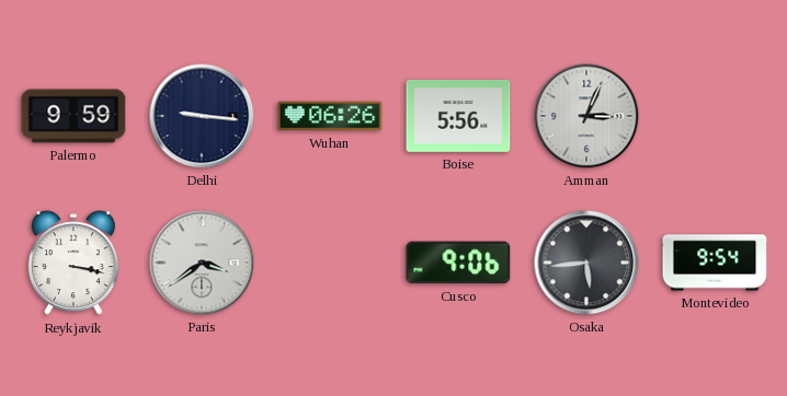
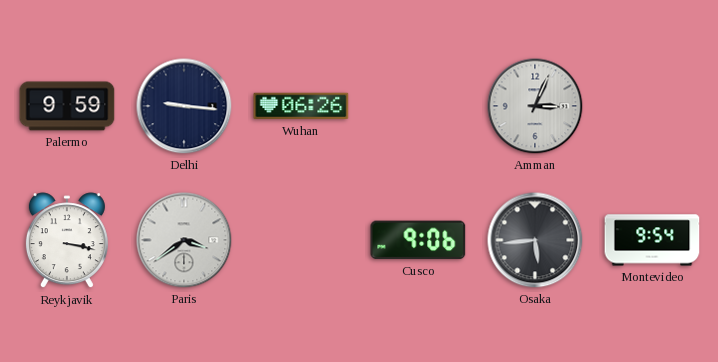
Boise: 5:56 -> none (458, 116)
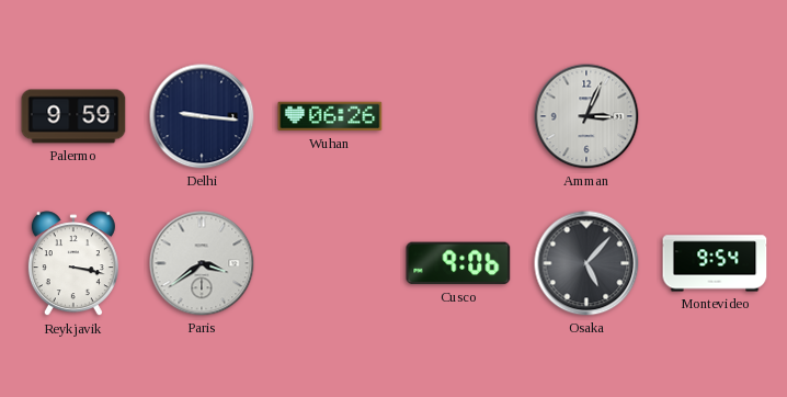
Osaka: 5:44 -> 5:07 (586, 263)
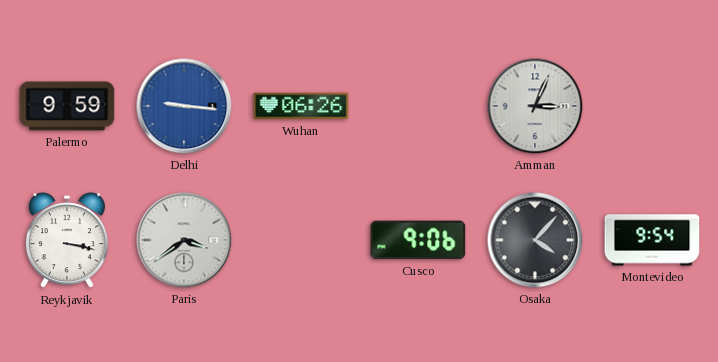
Delhi dial: navy -> blue (184, 106)
Osaka: 5:07 -> 4:07 (535, 240)
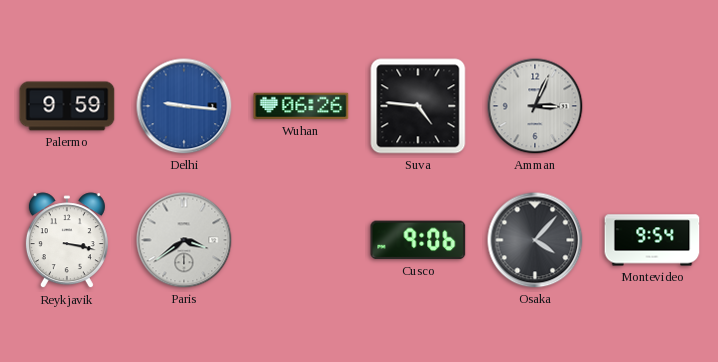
Suva: none -> 4:46 (418, 106)
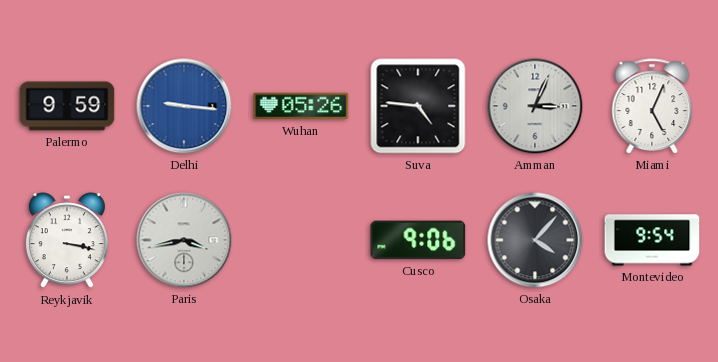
Wuhan: 06:26 -> 05:26 (301, 106)
Miami: none -> 5:04 (652, 106)
Paris: 3:39 -> 3:43 (184, 240)
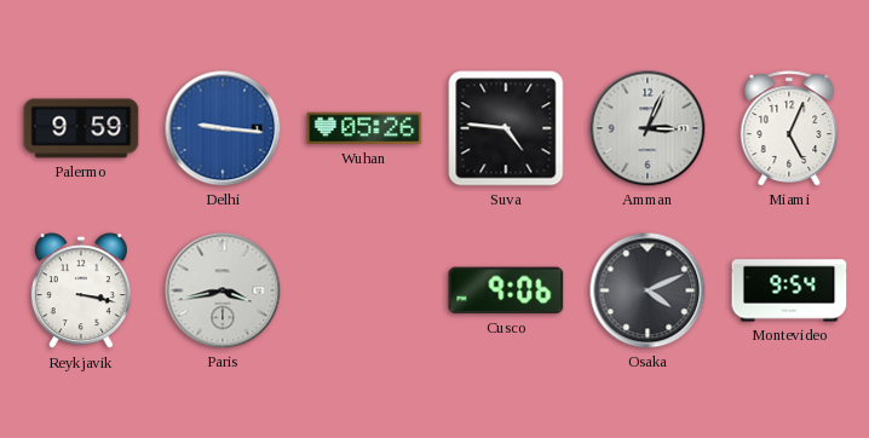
Osaka: 4:07 -> 4:11 (648, 290)
